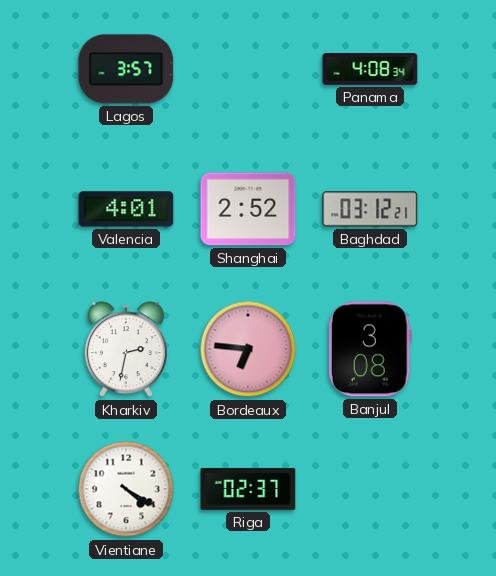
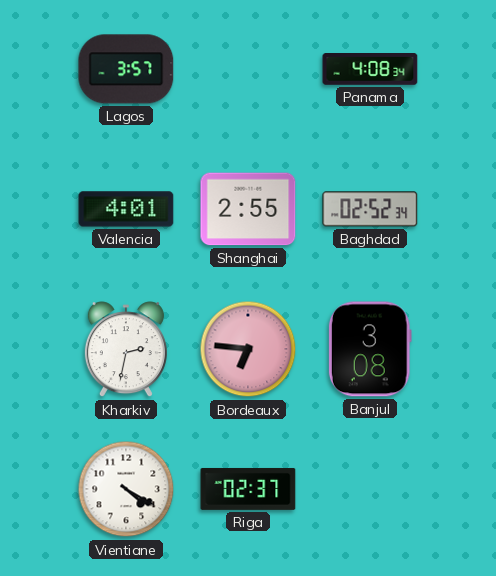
Shanghai: 2:52 -> 2:55 (248, 209)
Baghdad: 03:12 -> 02:52 (370, 209)
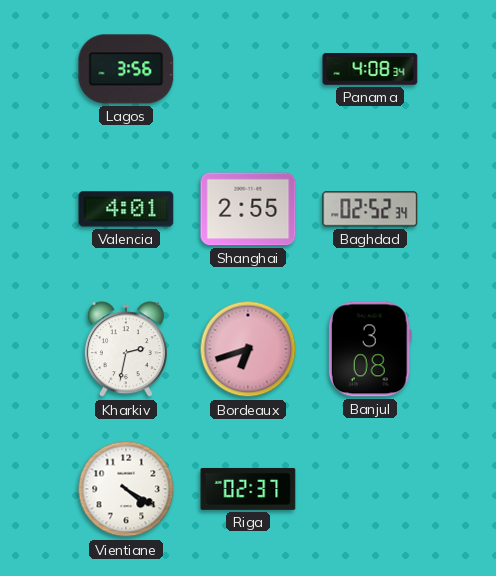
Lagos: 3:57 -> 3:56 (126, 69)
Bordeaux: 6:46 -> 6:42 (248, 349)
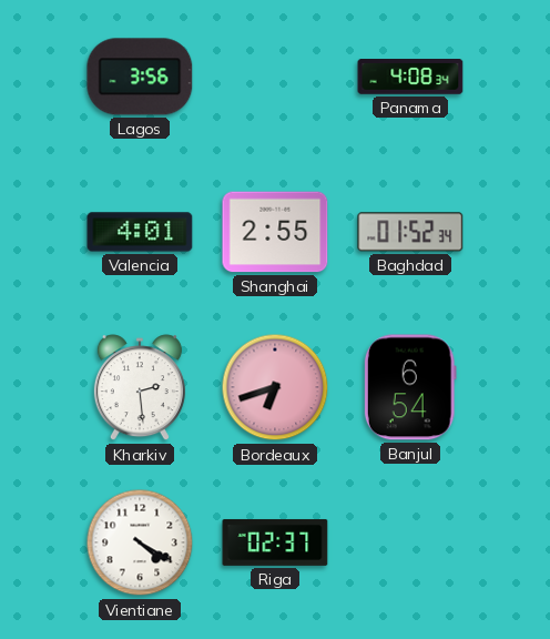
Baghdad: 02:52 -> 01:52 (410, 232)
Kharkiv: 2:32 -> 2:29 (140, 388)
Banjul: 3:08 -> 6:54 (410, 387)
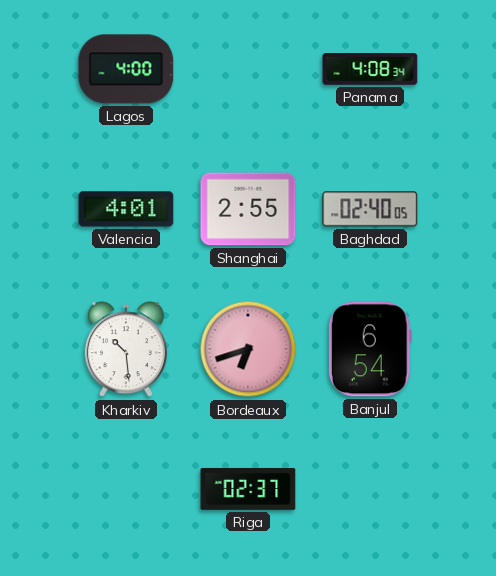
Lagos: 3:56 -> 4:00 (126, 69)
Baghdad: 01:52 -> 02:40 (370, 209)
Kharkiv: 2:29 -> 10:29 (126, 350)
Vientiane: 4:20 -> none (140, 542)
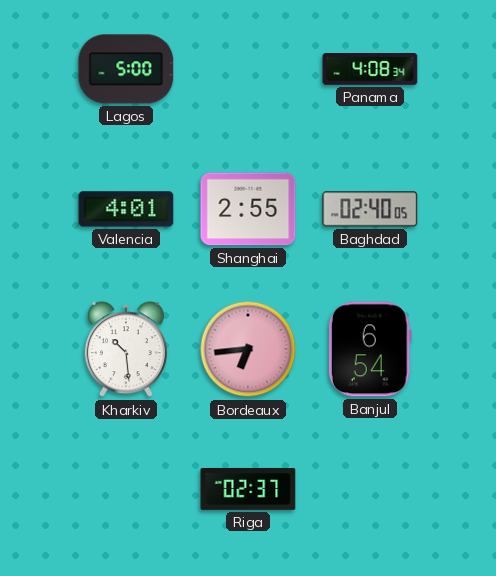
Lagos: 4:00 -> 5:00 (126, 69)
Bordeaux: 6:42 -> 6:44 (248, 349)
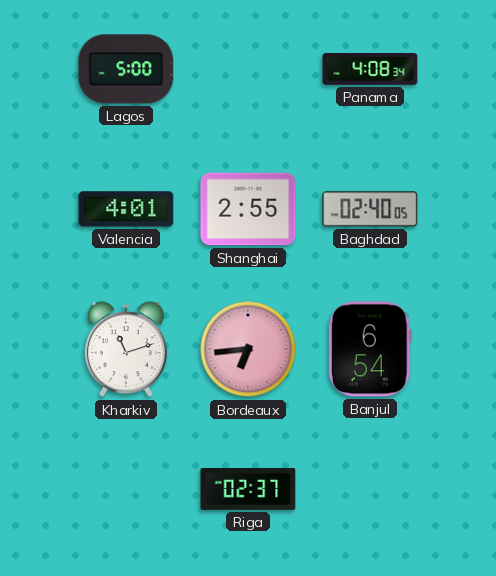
Kharkiv: 10:29 -> 11:12 (126, 350)
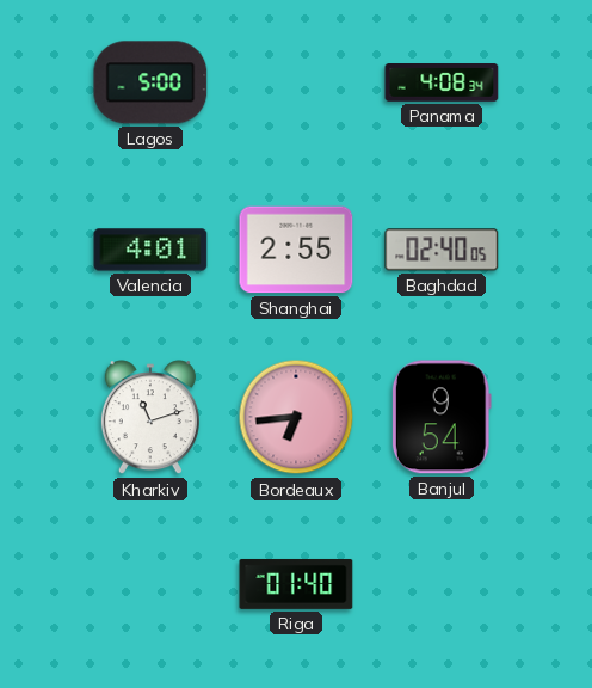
Banjul: 6:54 -> 9:54 (442, 417)
Riga: 02:37 -> 01:40 (296, 584)
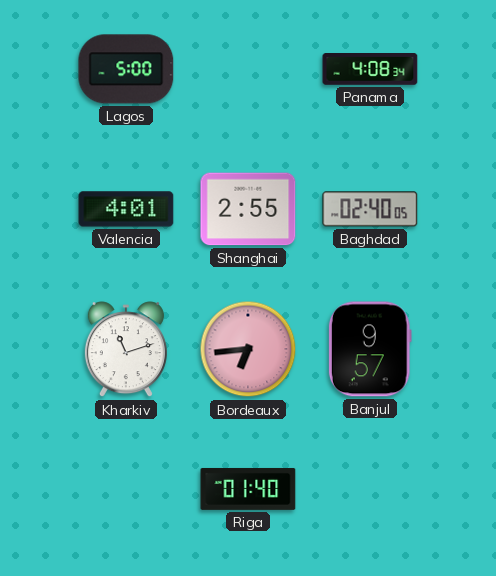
Banjul: 9:54 -> 9:57 (370, 349)
